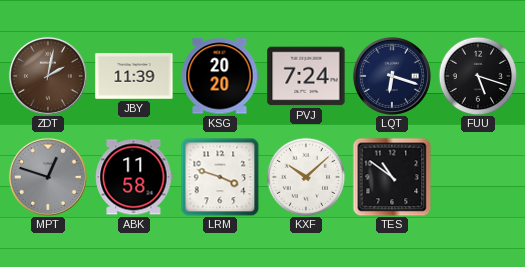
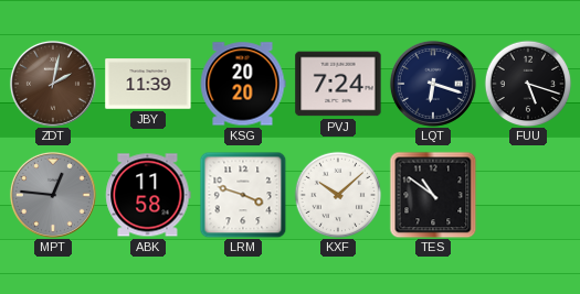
MPT: 12:48 -> 12:46 (53, 195)
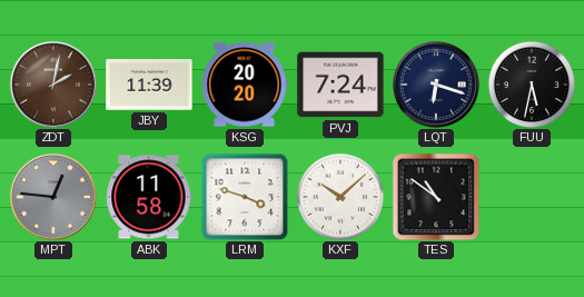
FUU: 5:18 -> 5:32 (532, 85)
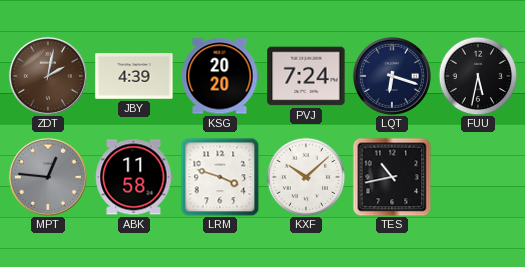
JBY: 11:39 -> 4:39 (134, 76)
TES: 10:51 -> 10:43 (392, 177)
